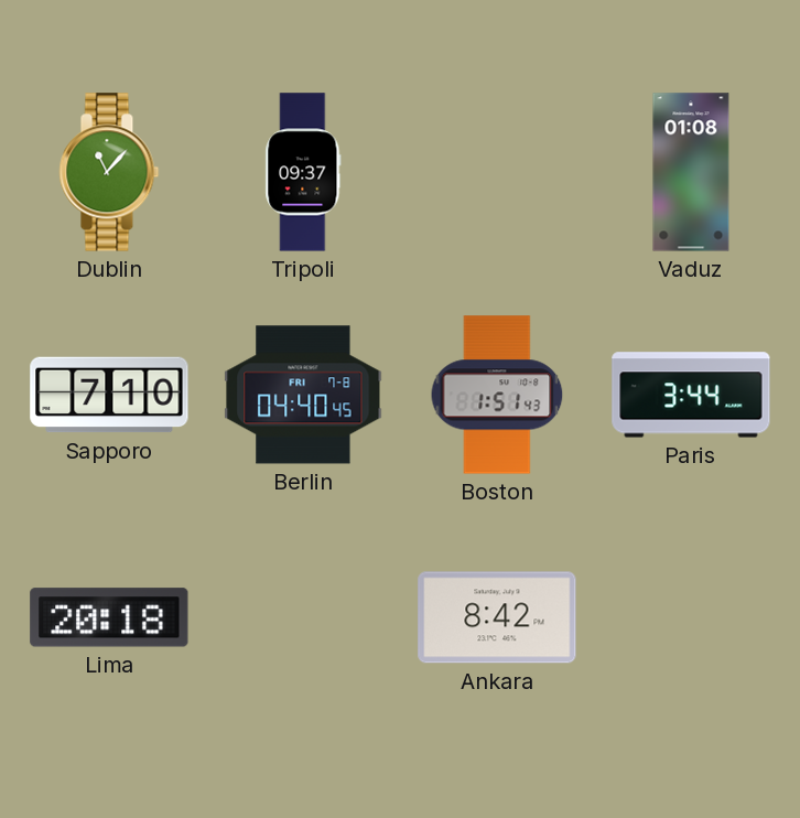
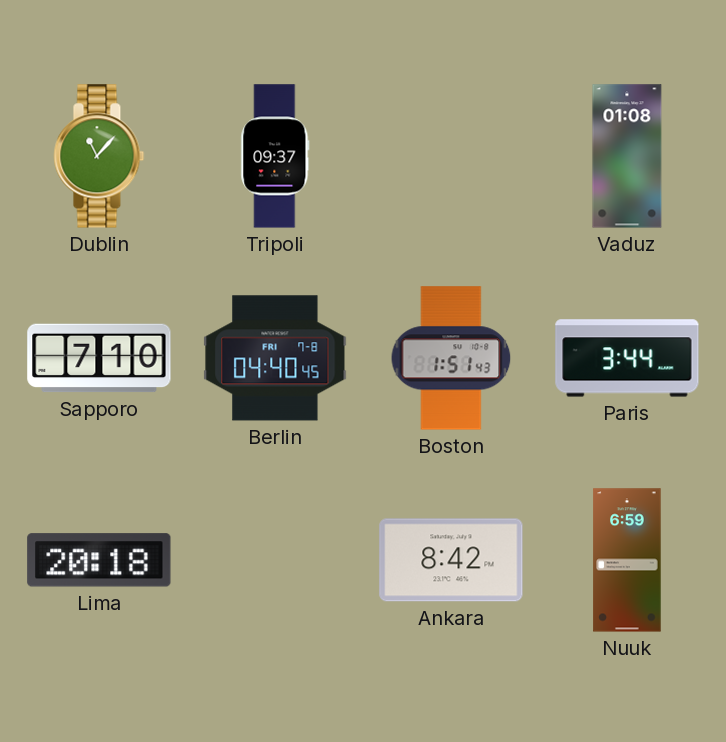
Nuuk: none -> 6:59 (627, 560)
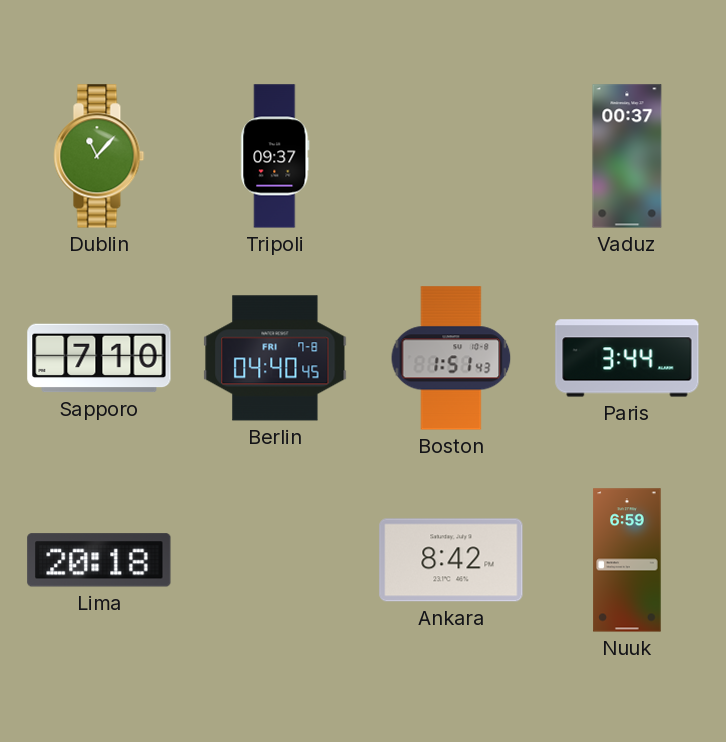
Vaduz: 01:08 -> 00:37 (627, 156)
